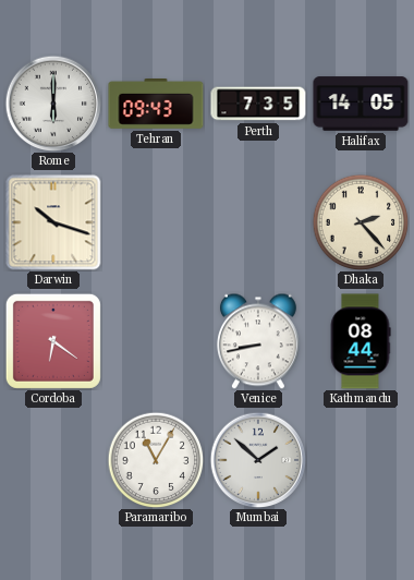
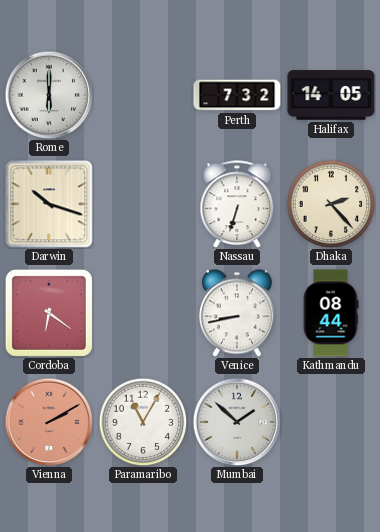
Tehran: 09:43 -> none (156, 105)
Perth: 7:35 -> 7:32 (237, 95)
Nassau: none -> 6:33 (237, 204)
Vienna: none -> 2:10 (49, 422)
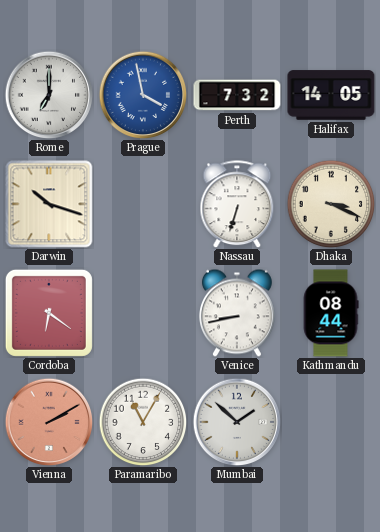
Rome: 6:00 -> 7:00 (49, 95)
Prague: none -> 3:58 (143, 95)
Dhaka: 2:23 -> 3:19 (331, 204)
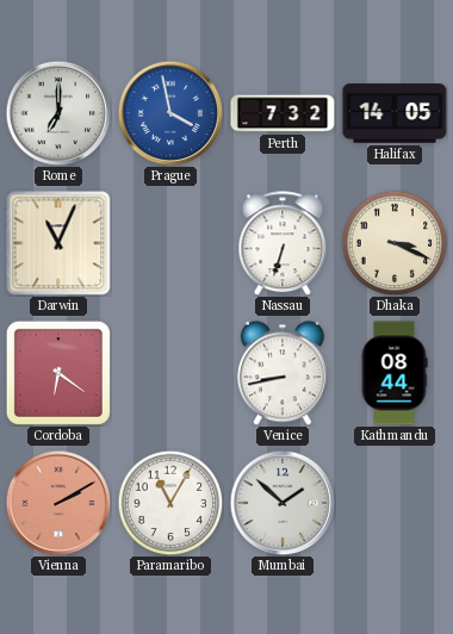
Darwin: 10:18 -> 11:04 (58, 243)
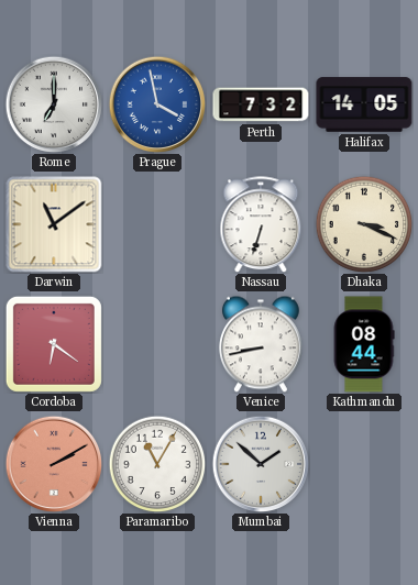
Darwin: 11:04 -> 11:09 (54, 224)
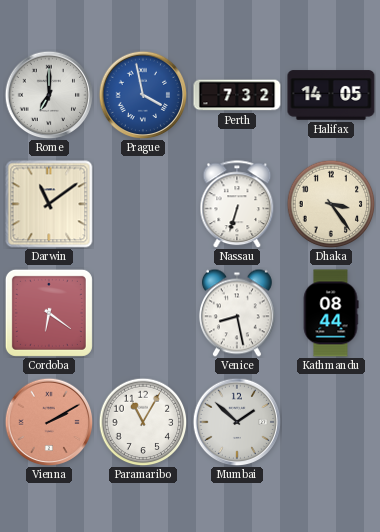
Dhaka: 3:19 -> 3:24 (331, 204)
Venice: 8:43 -> 8:28 (237, 313)
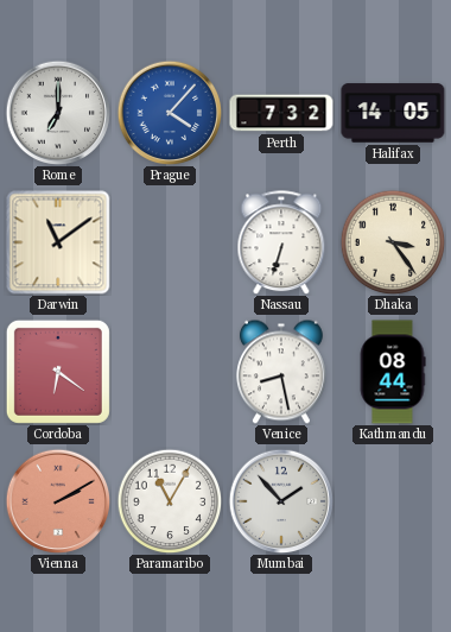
Prague: 3:58 -> 4:07 (170, 113)
Mumbai: 1:52 -> 1:53 (281, 501)
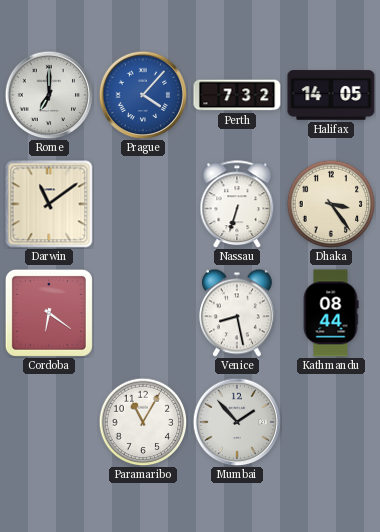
Vienna: 2:10 -> none (58, 501)
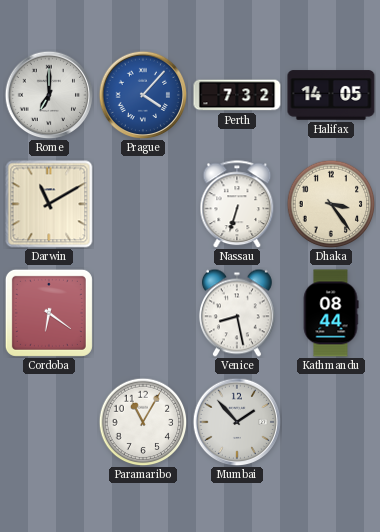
Darwin: 11:09 -> 11:10 (49, 204)
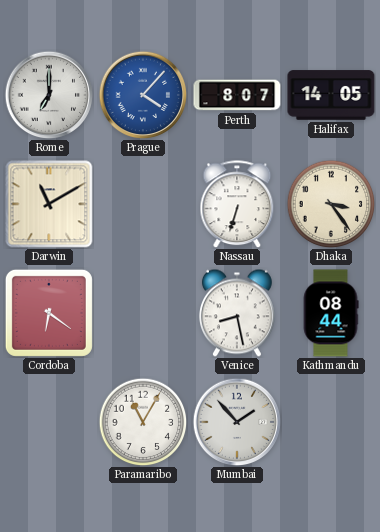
Perth: 7:32 -> 8:07 (237, 95)
